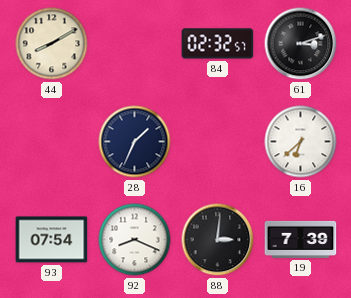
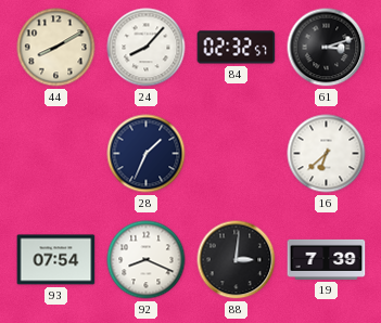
24: none -> 8:07 (147, 48)
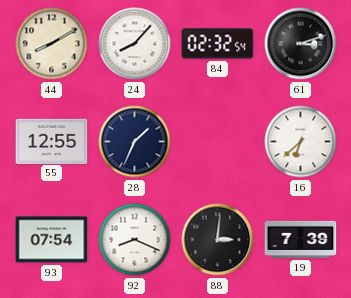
84: 02:32:57 -> 02:32:54 (218, 44)
55: none -> 12:55 (52, 141)
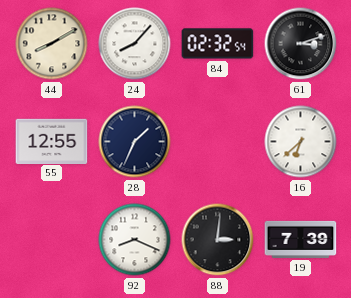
93: 07:54 -> none (52, 240)
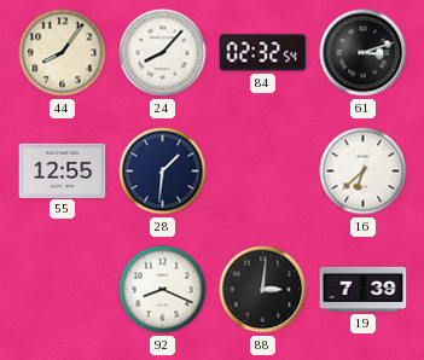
44: 8:10 -> 8:06 (63, 53)
28: 1:34 -> 1:31 (163, 172)
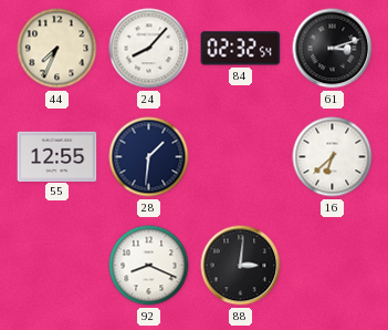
44: 8:06 -> 7:34 (57, 49)
19: 7:39 -> none (364, 289)
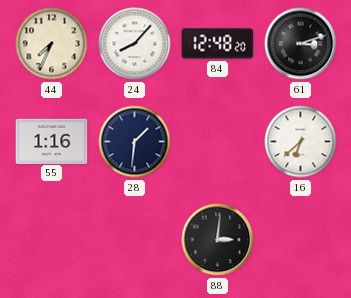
84: 02:32 -> 12:48 (218, 44)
55: 12:55 -> 1:16 (52, 141)
92: 8:19 -> none (149, 266)
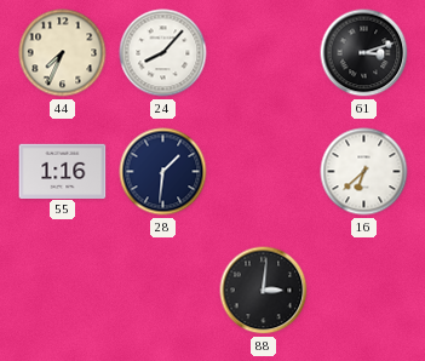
84: 12:48 -> none (218, 44)
